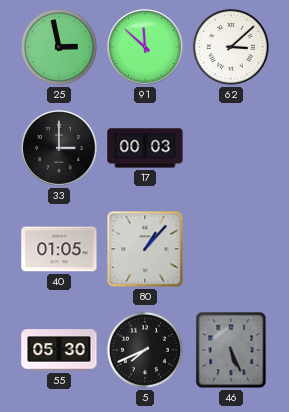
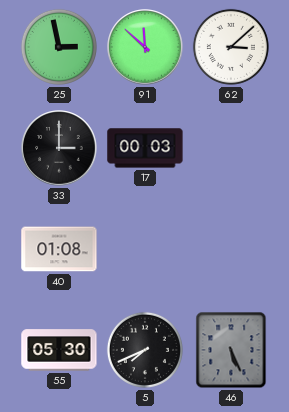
40: 01:05 -> 01:08 (59, 249)
80: 1:07 -> none (145, 249)
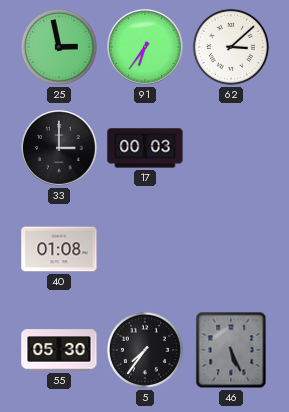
91: 11:52 -> 6:36 (145, 47)
5: 7:41 -> 7:36 (145, 350)
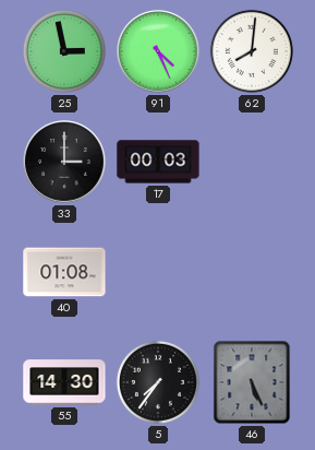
91: 6:36 -> 4:26 (158, 51)
62: 3:08 -> 8:01 (252, 51)
55: 05:30 -> 14:30 (64, 382)
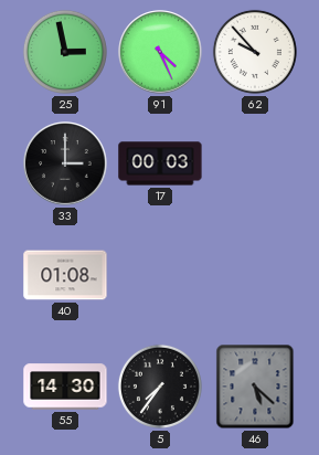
62: 8:01 -> 9:53 (255, 52)
46: 5:26 -> 5:22 (255, 387)
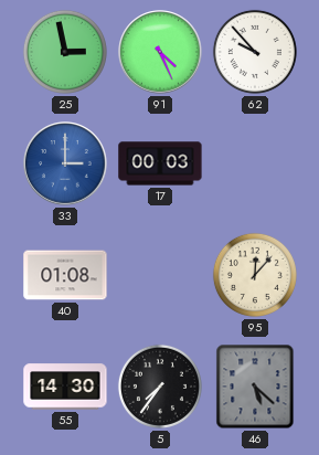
33 dial: black -> blue (65, 163)
95: none -> 12:07 (255, 275)
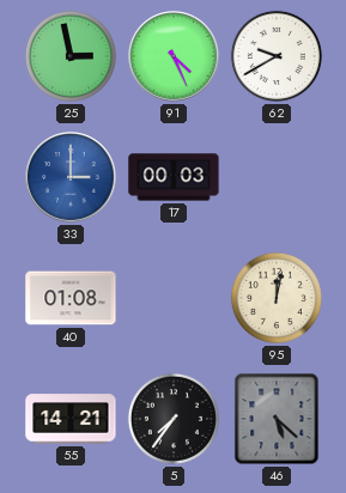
62: 9:53 -> 9:40 (277, 56)
95: 12:07 -> 12:02 (277, 298)
55: 14:30 -> 14:21 (71, 419)
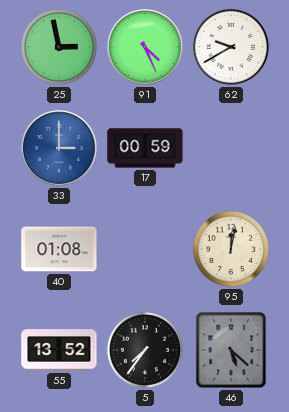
17: 00:03 -> 00:59 (145, 148)
55: 14:21 -> 13:52 (59, 350)
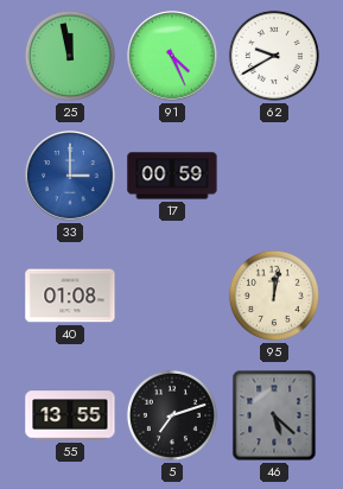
25: 2:58 -> 11:58 (70, 56)
55: 13:52 -> 13:55 (70, 415)
5: 7:36 -> 7:12 (172, 415)
